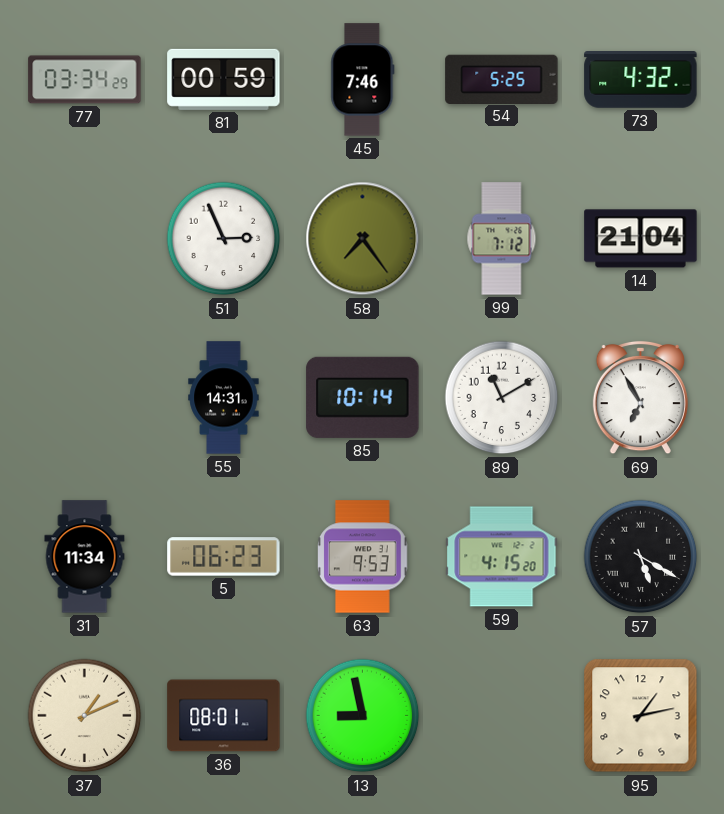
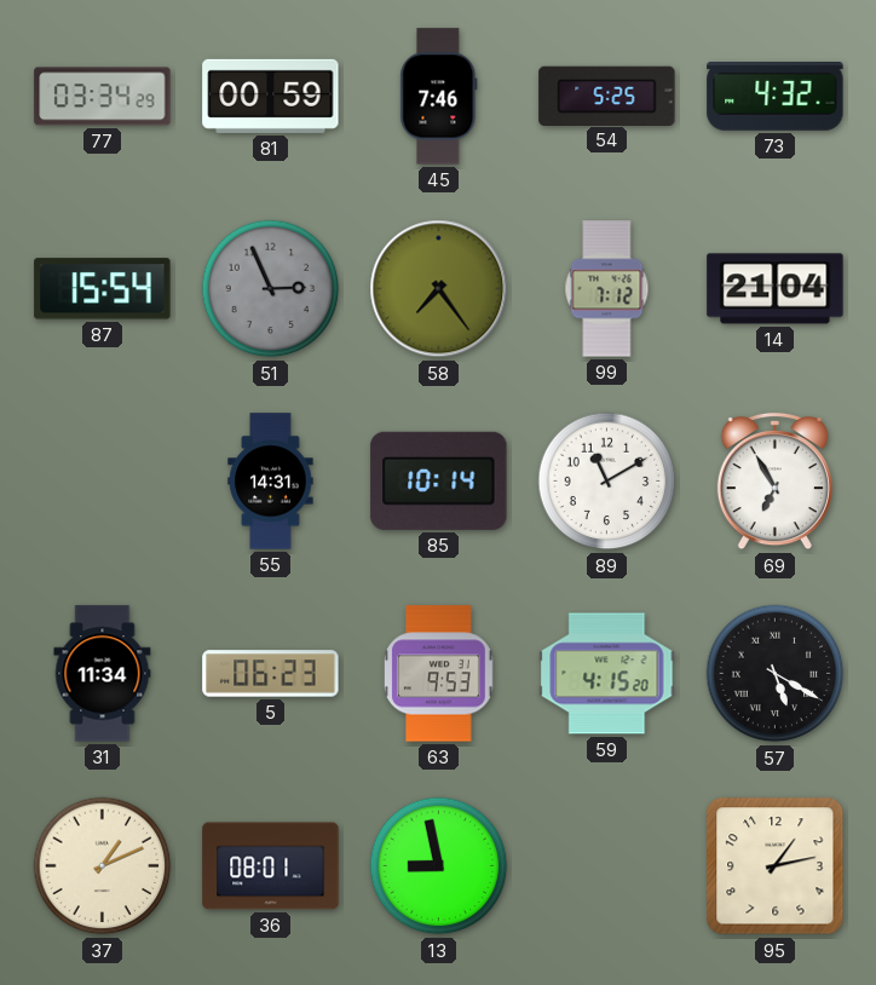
87: none -> 15:54 (103, 289)
51 dial: white -> grey (271, 289)
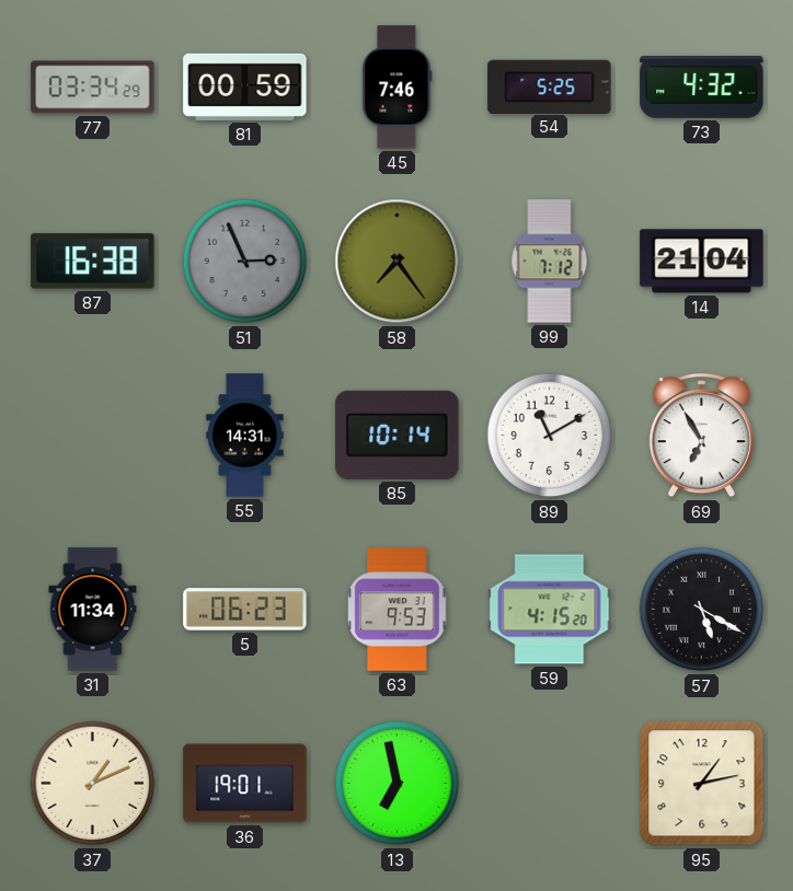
87: 15:54 -> 16:38 (93, 262)
36: 08:01 -> 19:01 (245, 784)
13: 8:58 -> 6:58 (398, 784)
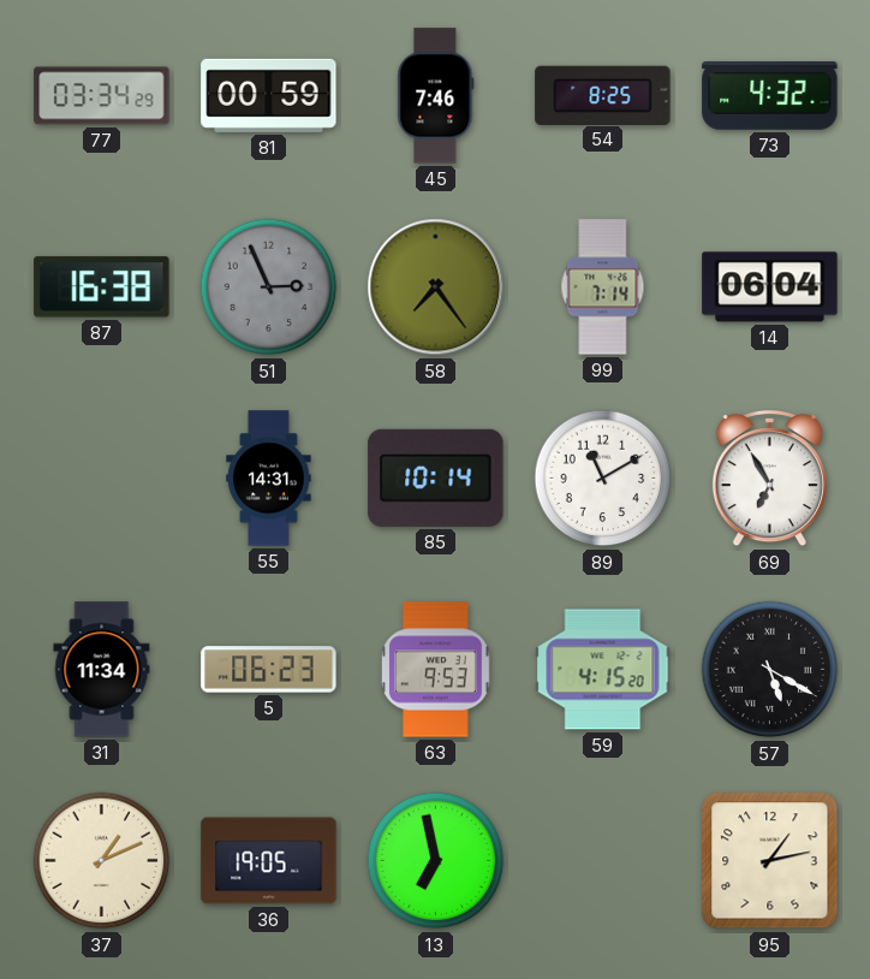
54: 5:25 -> 8:25 (603, 95)
99: 7:12 -> 7:14 (603, 287)
14: 21:04 -> 06:04 (770, 287)
36: 19:01 -> 19:05 (269, 861)
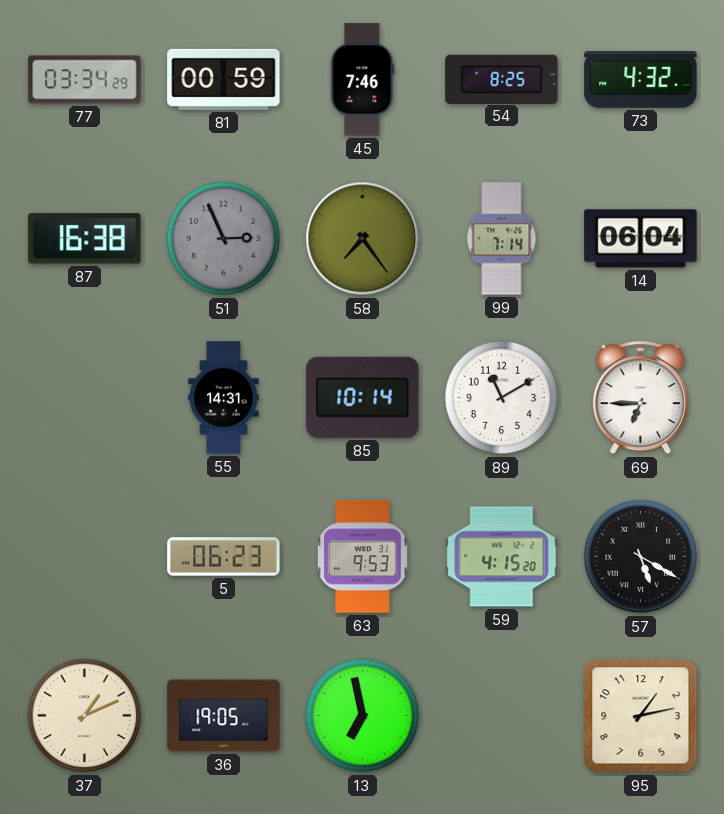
69: 6:55 -> 6:45 (640, 398)
31: 11:34 -> none (102, 670)
